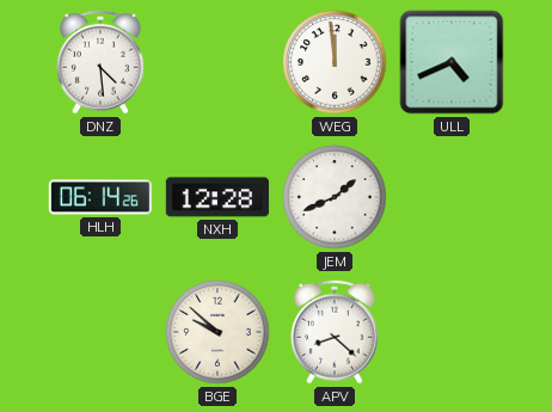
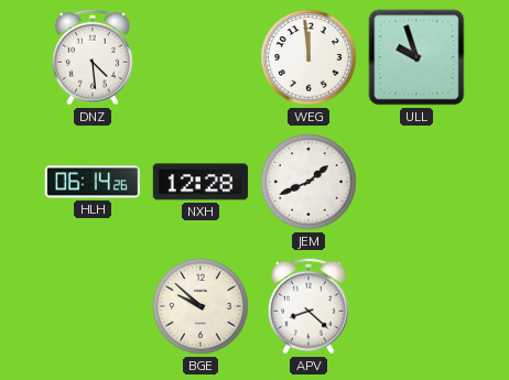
ULL: 4:41 -> 9:57 (416, 57)
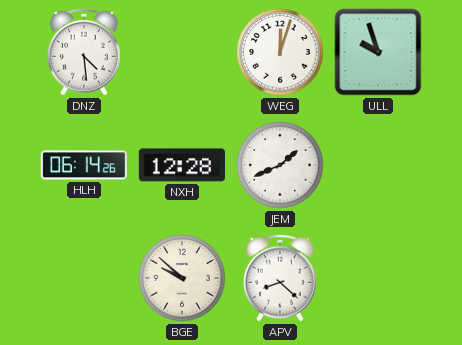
WEG: 11:59 -> 12:03 (280, 52)
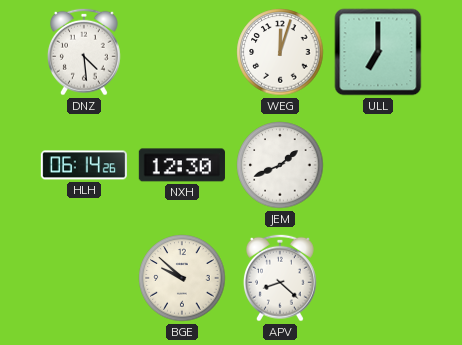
ULL: 9:57 -> 7:00 (378, 52)
NXH: 12:28 -> 12:30 (182, 165)
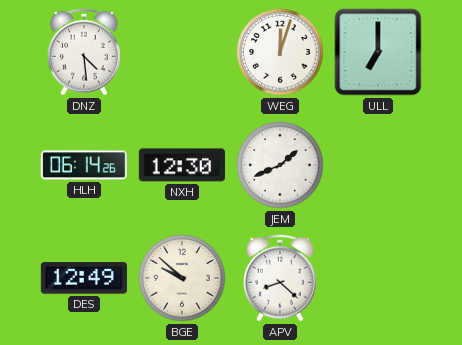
DES: none -> 12:49 (84, 278)
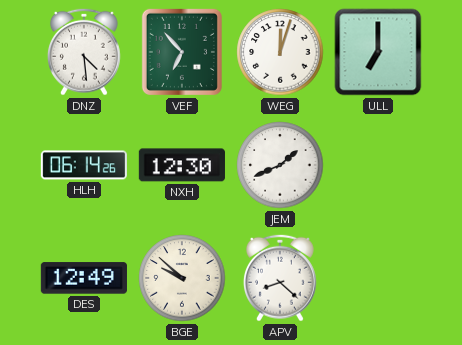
VEF: none -> 6:53 (182, 52)
